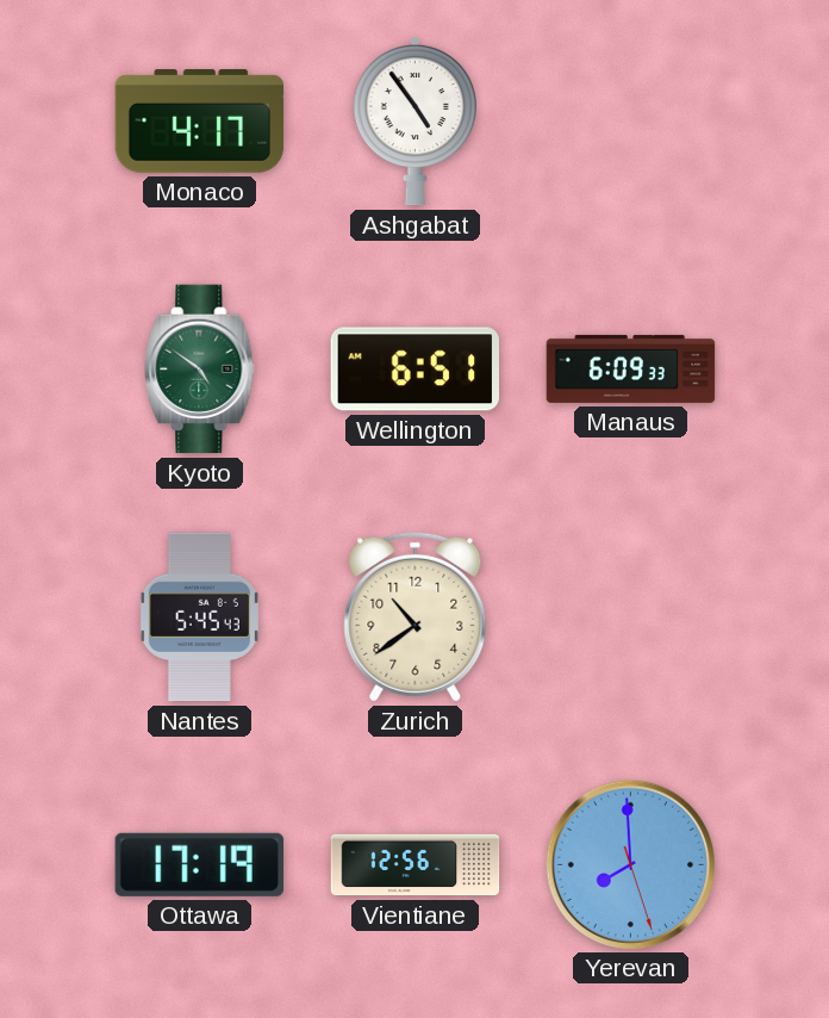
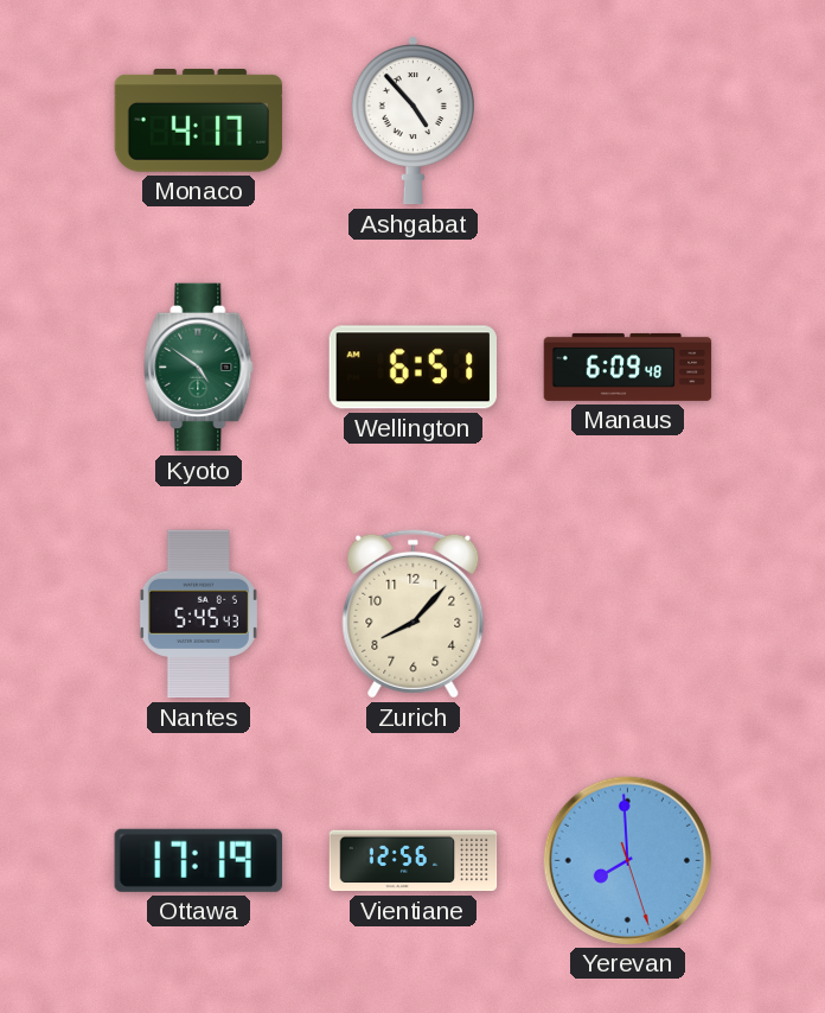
Ashgabat: 4:54 -> 4:53 (412, 121)
Manaus: 6:09:33 -> 6:09:48 (628, 367)
Zurich: 10:39 -> 8:07 (414, 613)
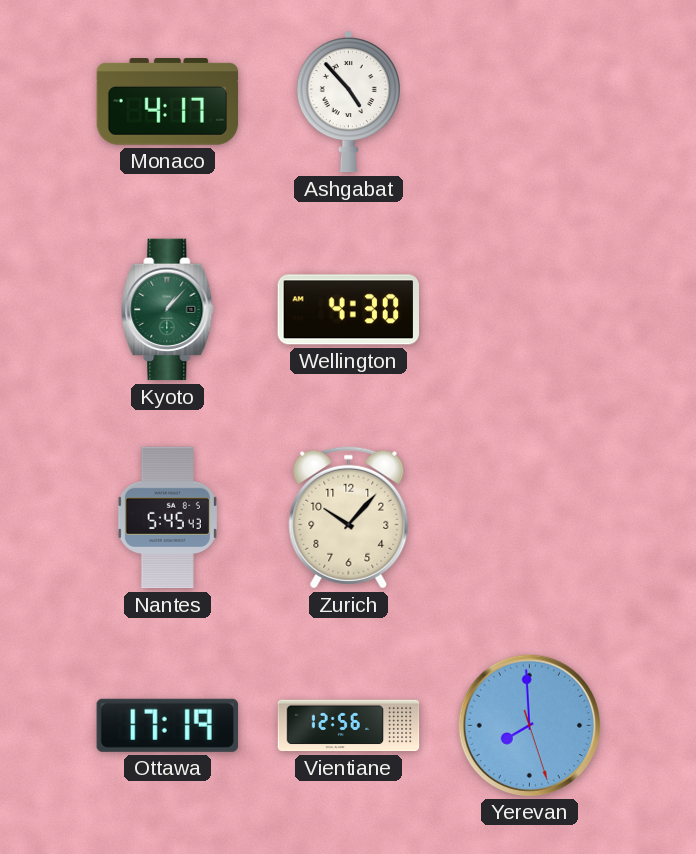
Kyoto: 4:51 -> 1:07 (168, 310)
Wellington: 6:51 -> 4:30 (348, 310)
Manaus: 6:09 -> none (628, 367)
Zurich: 8:07 -> 10:07 (349, 517)
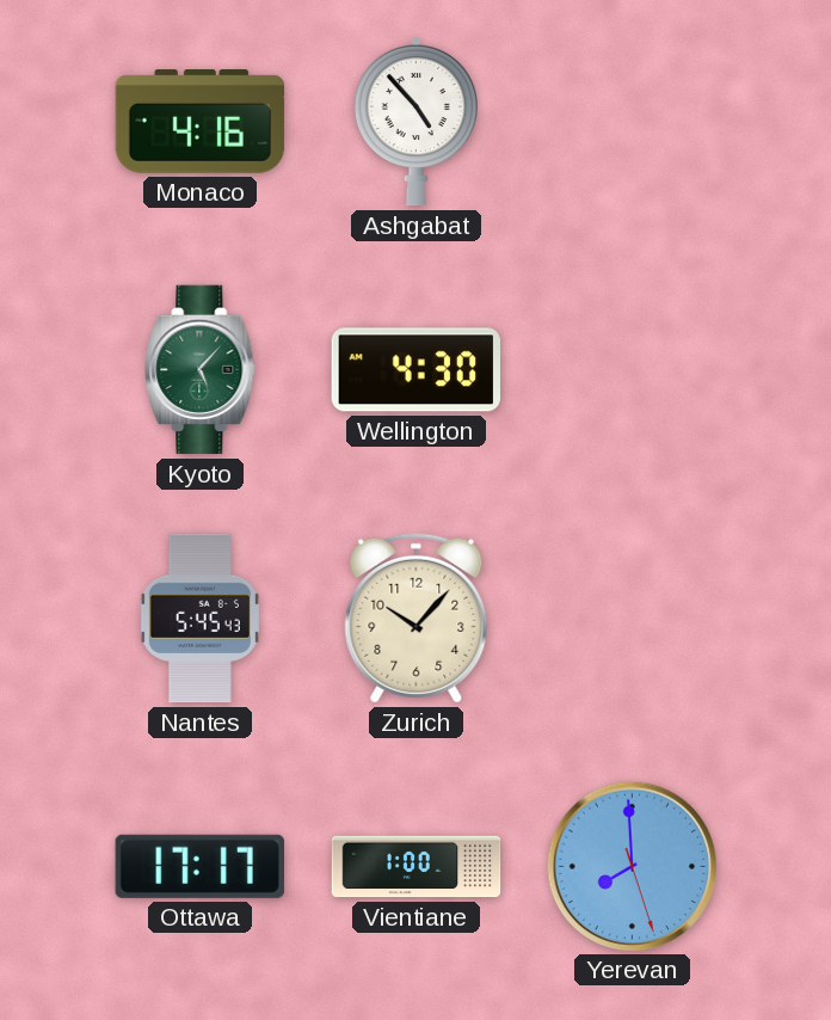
Monaco: 4:17 -> 4:16 (201, 122)
Kyoto: 1:07 -> 5:07 (201, 370)
Ottawa: 17:19 -> 17:17 (199, 866)
Vientiane: 12:56 -> 1:00 (417, 867)
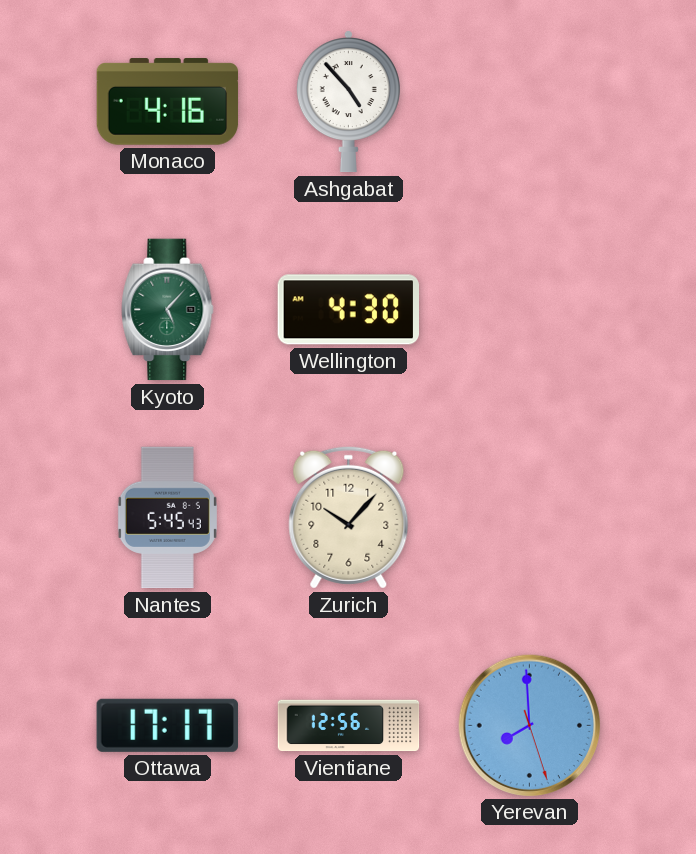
Vientiane: 1:00 -> 12:56 (349, 726)
